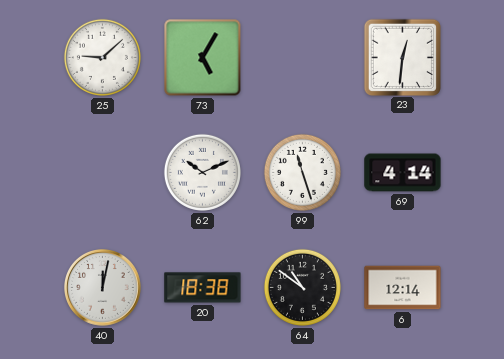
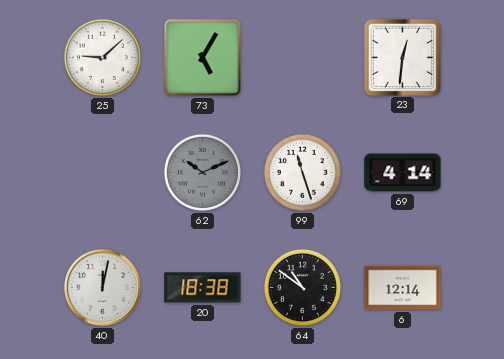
62 dial: white -> grey (202, 172)
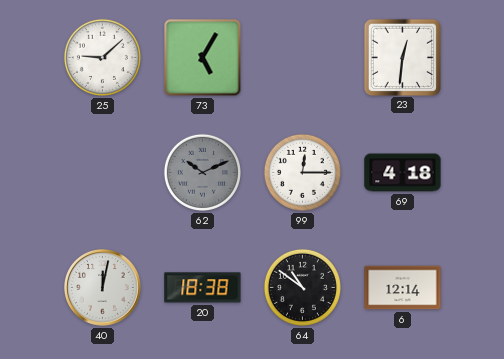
99: 11:27 -> 12:15 (302, 172)
69: 4:14 -> 4:18 (403, 173)
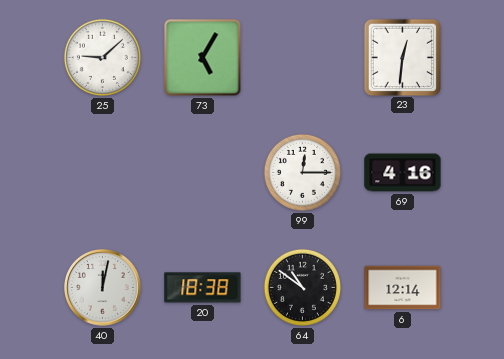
62: 10:11 -> none (202, 172)
69: 4:18 -> 4:16 (403, 173)
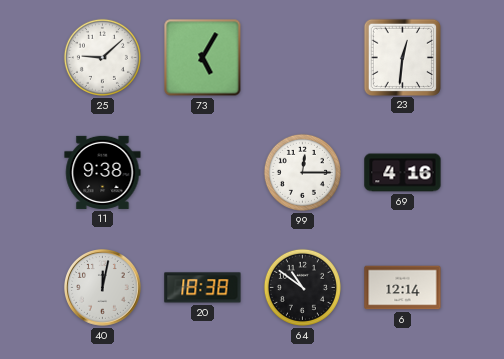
11: none -> 9:38 (103, 172)
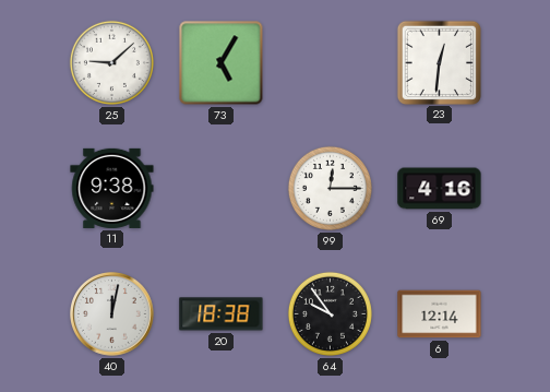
64: 10:51 -> 9:54 (330, 313)
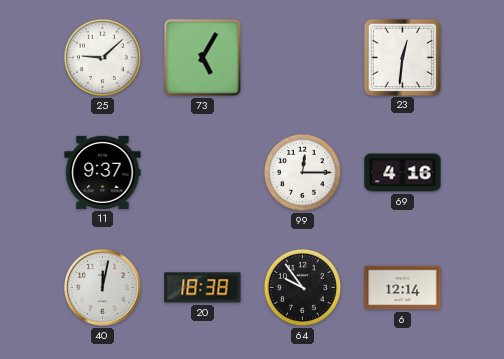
11: 9:38 -> 9:37 (103, 172)
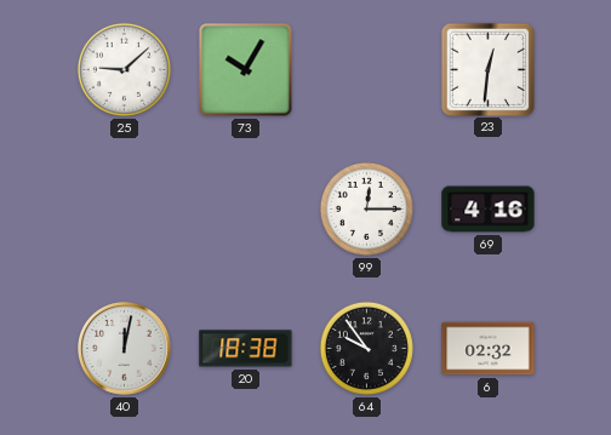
73: 5:05 -> 10:05 (246, 70)
11: 9:37 -> none (103, 172)
6: 12:14 -> 02:32 (489, 349)
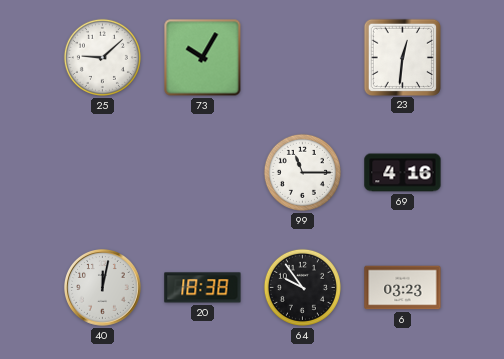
99: 12:15 -> 11:15 (302, 172)
6: 02:32 -> 03:23 (403, 288)
